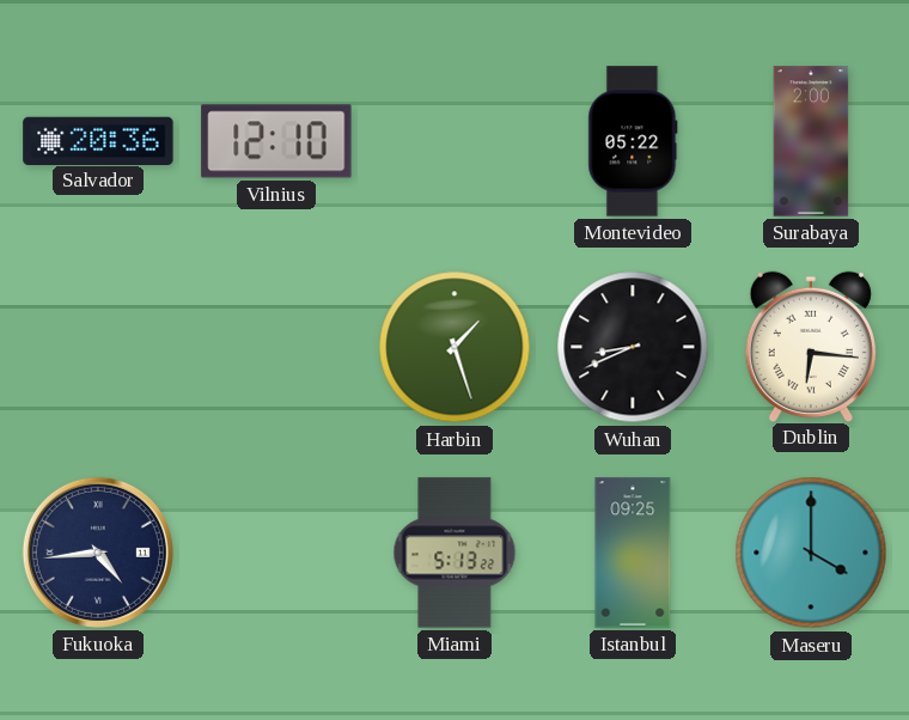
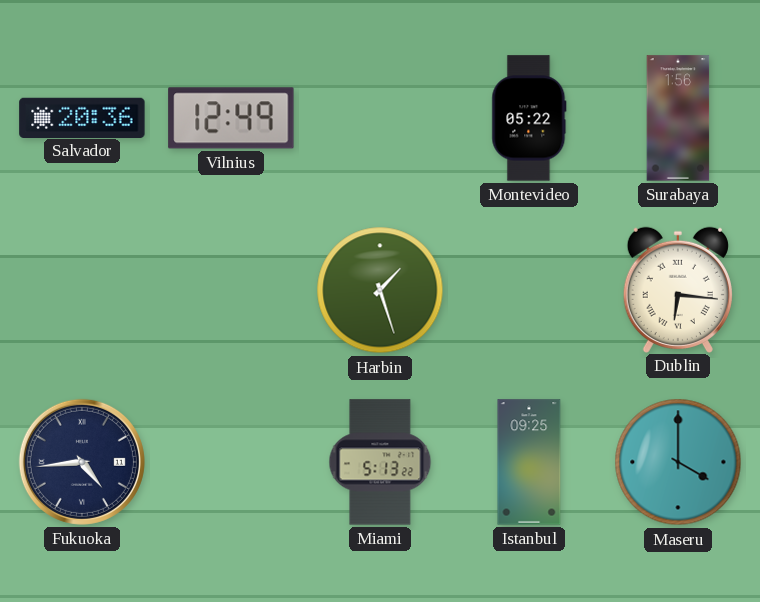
Vilnius: 12:10 -> 12:49 (231, 118)
Surabaya: 2:00 -> 1:56 (678, 118)
Wuhan: 8:41 -> none (633, 347)
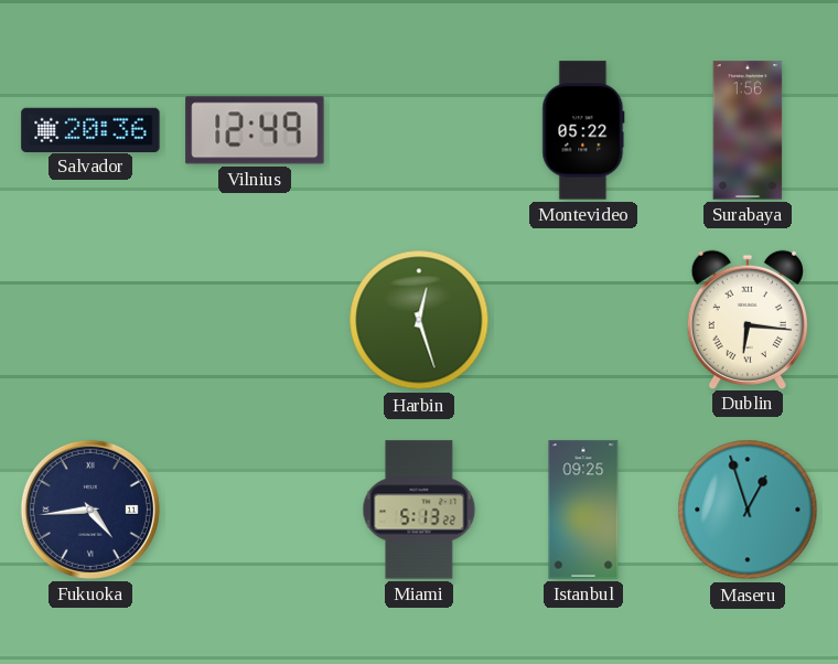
Harbin: 1:27 -> 12:27 (419, 320)
Maseru: 4:00 -> 12:57 (748, 510)
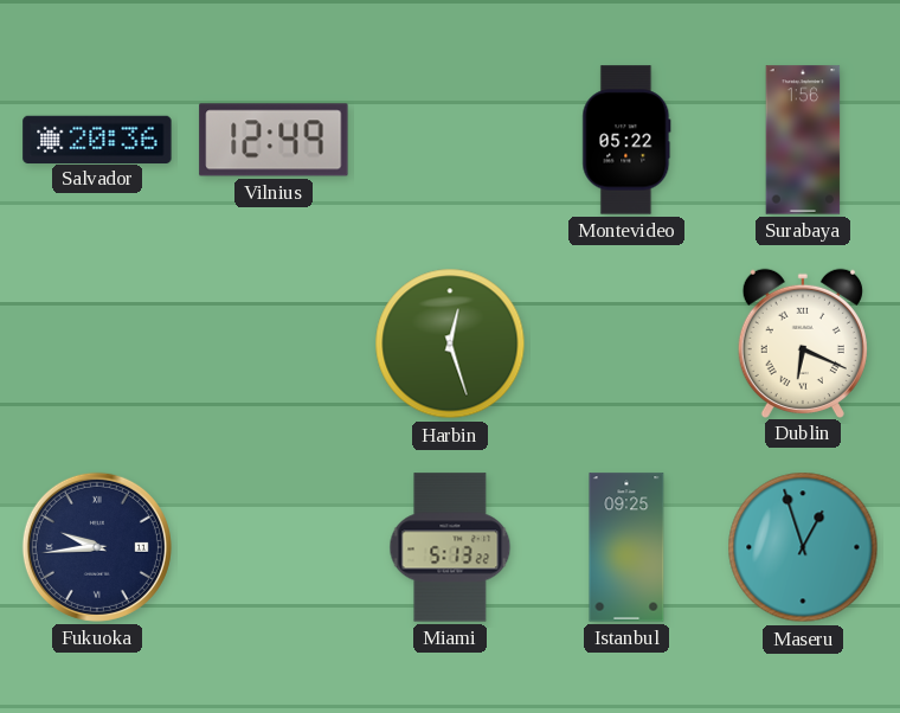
Dublin: 6:16 -> 6:19 (803, 342)
Fukuoka: 4:44 -> 9:44 (97, 547)
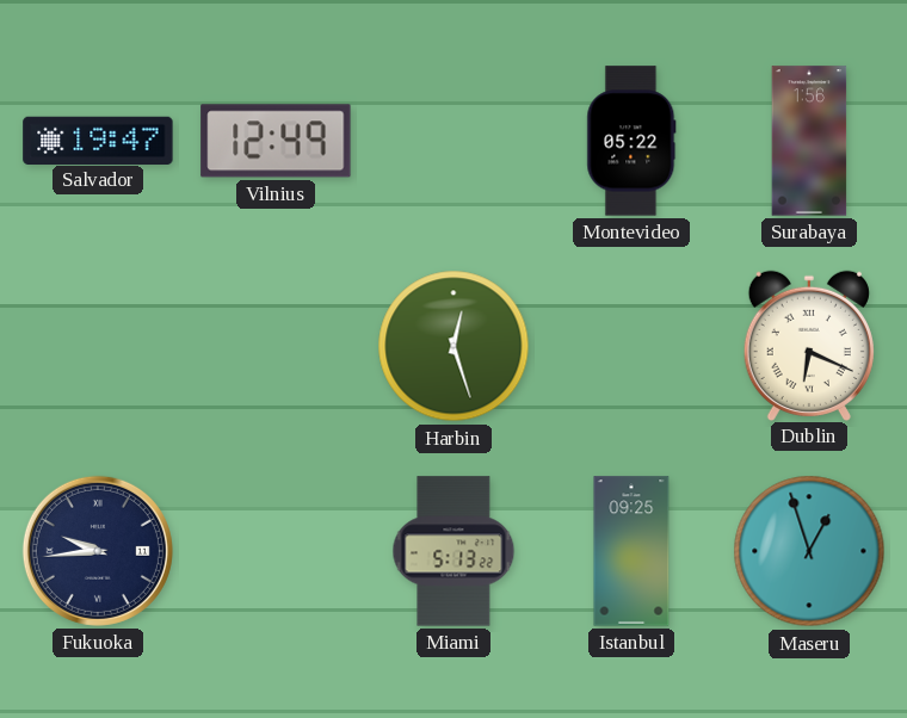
Salvador: 20:36 -> 19:47 (98, 140)
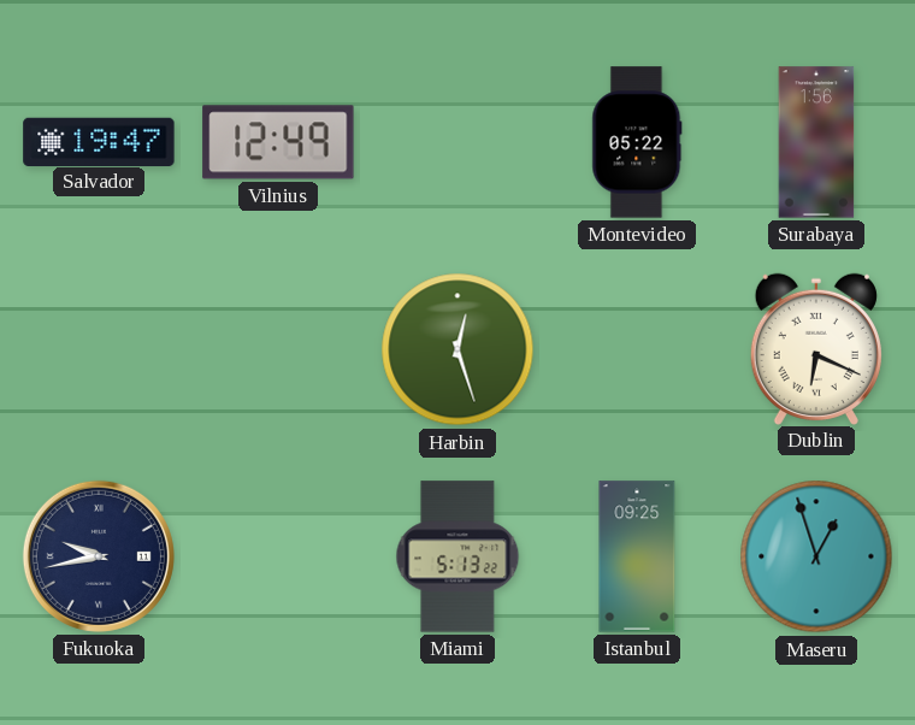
Fukuoka: 9:44 -> 9:43 (99, 556)
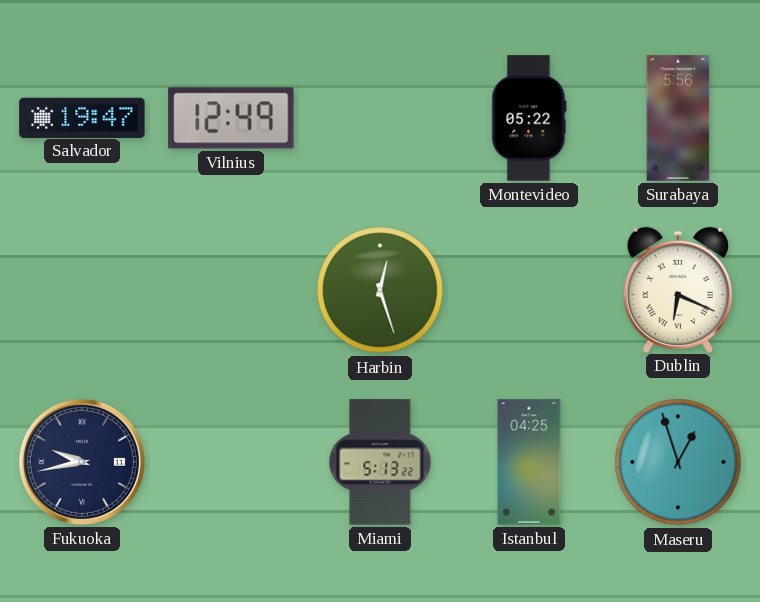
Surabaya: 1:56 -> 5:56 (678, 118)
Istanbul: 09:25 -> 04:25 (529, 462)
